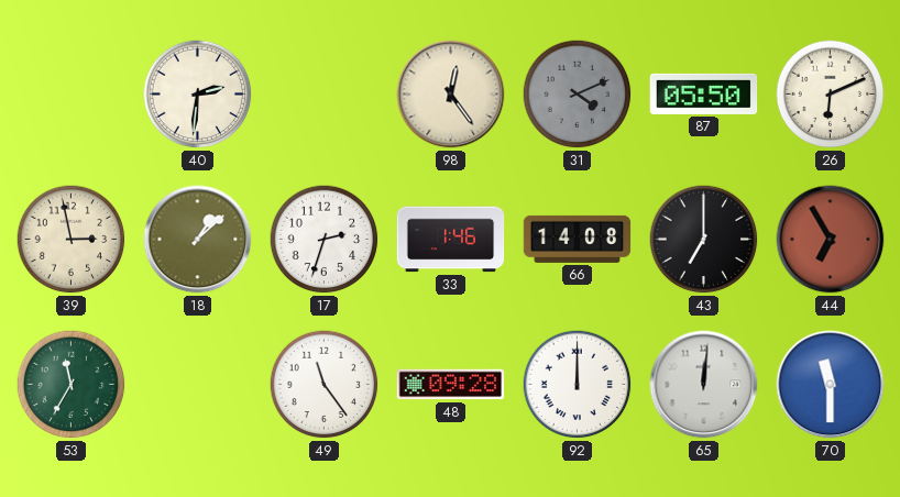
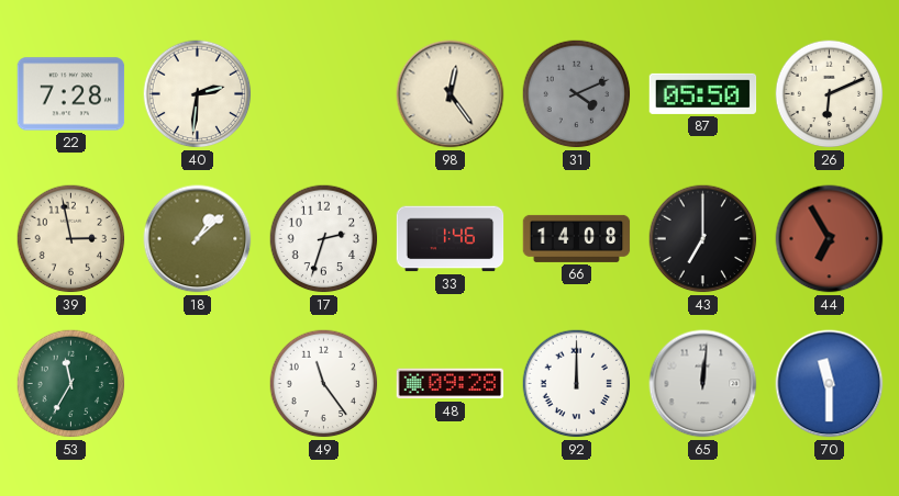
22: none -> 7:28 (71, 94)
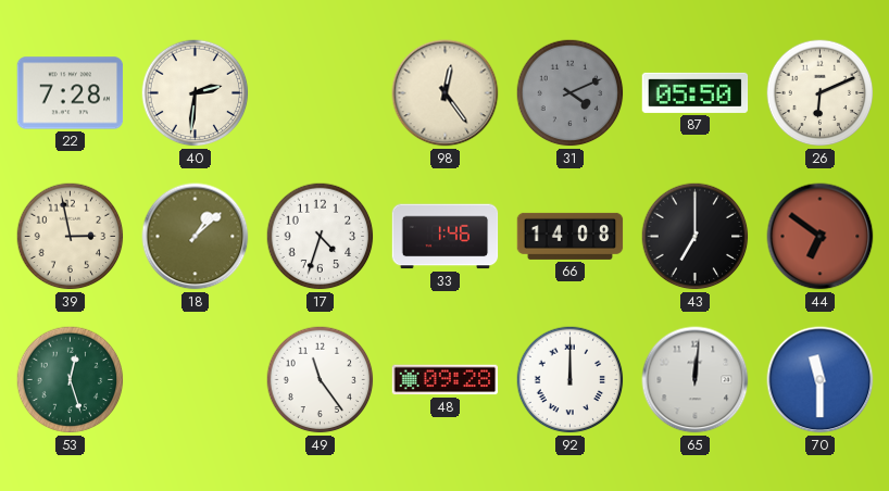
17: 2:33 -> 4:33 (321, 237)
44: 6:55 -> 6:51 (821, 237)
53: 11:35 -> 12:27 (71, 380)
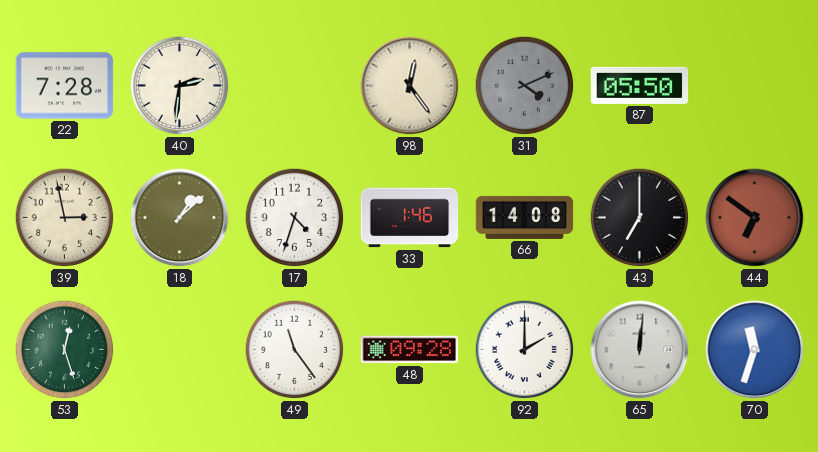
26: 6:11 -> none (821, 93)
92: 12:00 -> 2:00 (525, 350)
70: 11:30 -> 11:33 (755, 350)
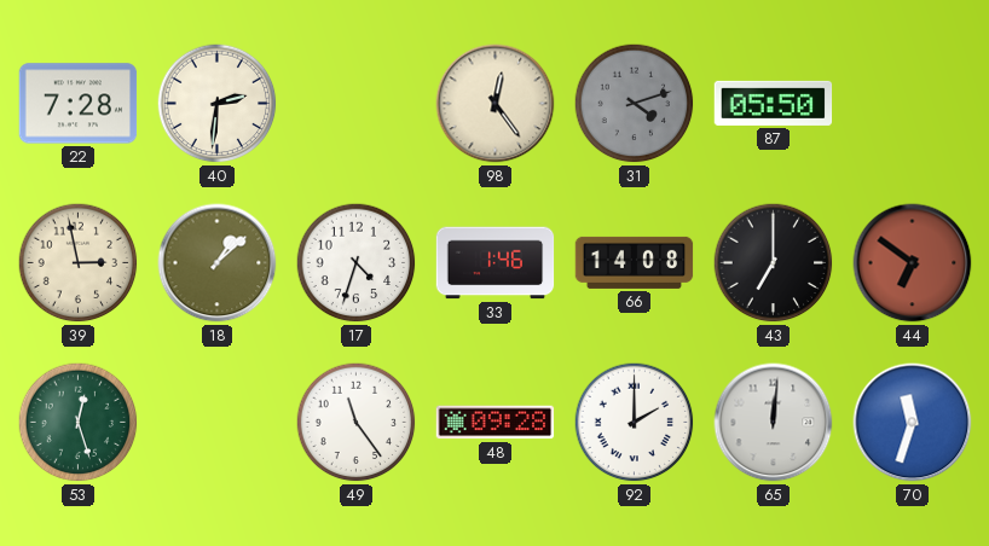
31: 4:11 -> 4:12 (635, 104)
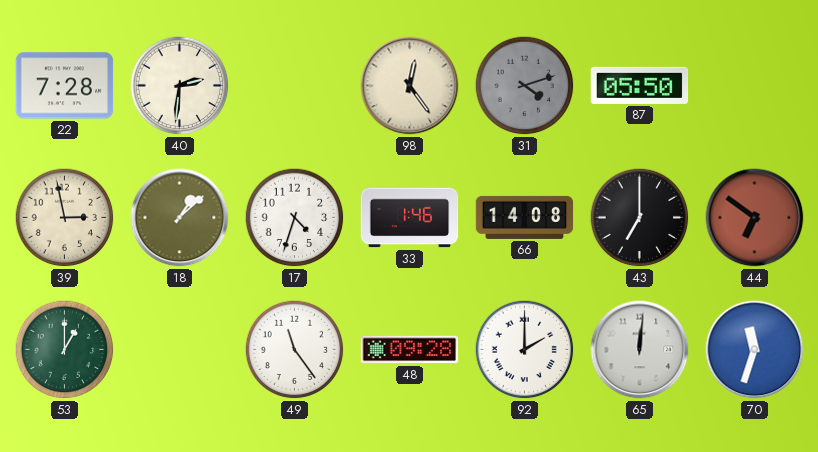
53: 12:27 -> 1:00 (65, 350)
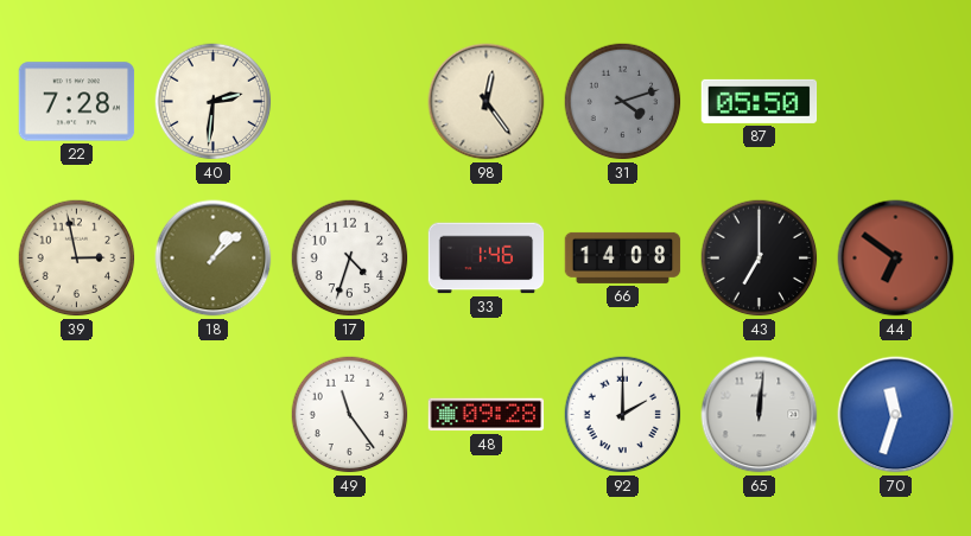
53: 1:00 -> none (65, 350)
